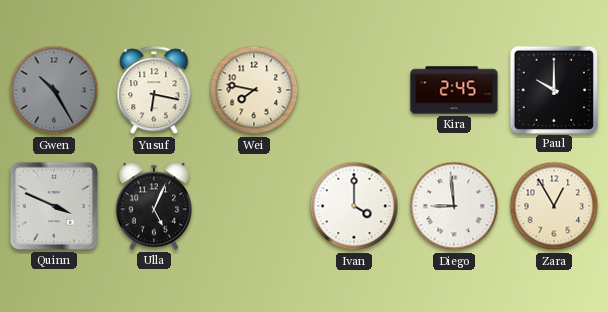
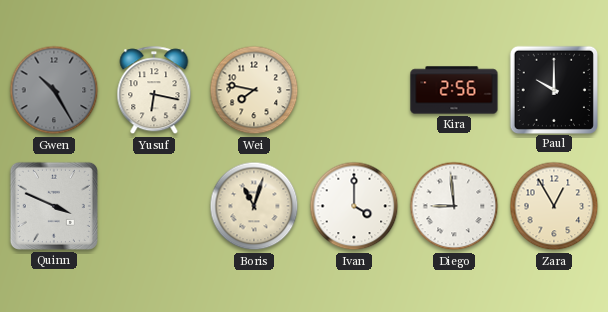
Kira: 2:45 -> 2:56 (454, 90)
Ulla: 5:04 -> none (154, 206)
Boris: none -> 11:03 (254, 206)
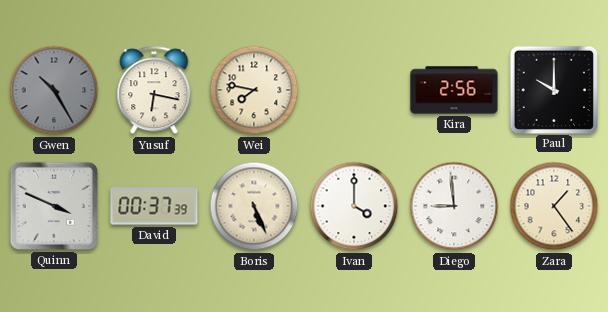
David: none -> 00:37 (154, 206)
Boris: 11:03 -> 5:26 (254, 206)
Zara: 12:55 -> 1:24 (554, 206)
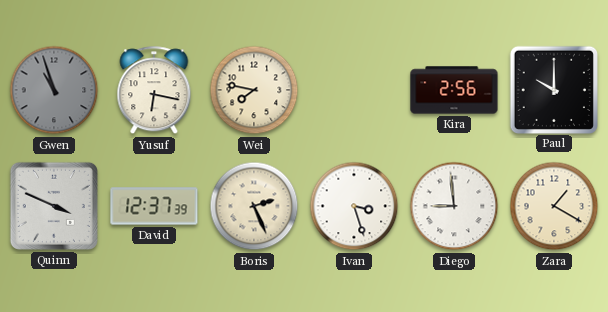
Gwen: 10:25 -> 10:57 (54, 90)
David: 00:37 -> 12:37 (154, 206)
Boris: 5:26 -> 2:26 (254, 206)
Ivan: 4:00 -> 3:27 (354, 206)
Zara: 1:24 -> 1:20 (554, 206)
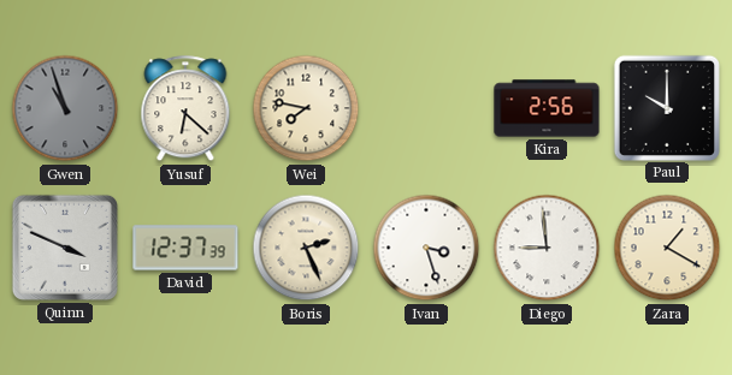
Yusuf: 6:17 -> 6:22 (185, 109)
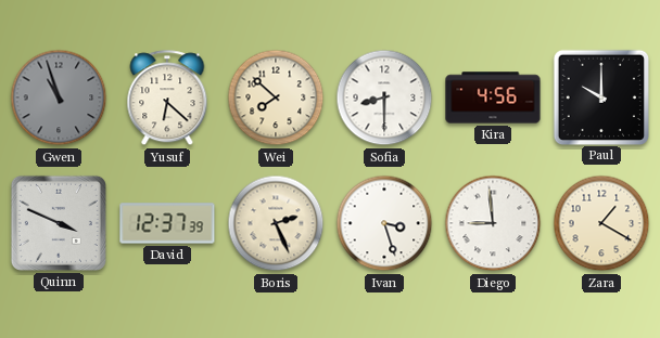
Wei: 7:47 -> 7:52 (276, 97)
Sofia: none -> 8:30 (384, 97)
Kira: 2:56 -> 4:56 (493, 97)
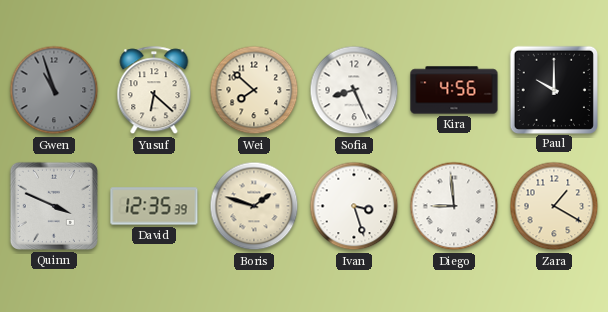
Sofia: 8:30 -> 8:26 (354, 90)
David: 12:37 -> 12:35 (154, 206)
Boris: 2:26 -> 1:48 (254, 206)
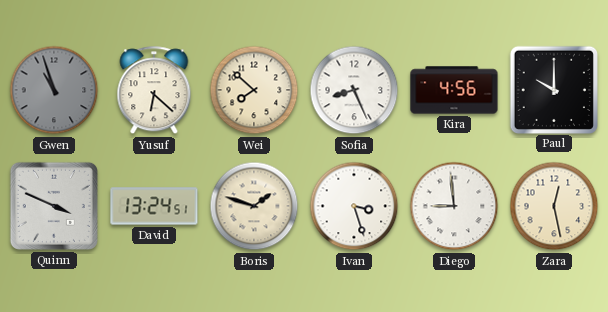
David: 12:35 -> 13:24 (154, 206)
Zara: 1:20 -> 12:28 (554, 206)
